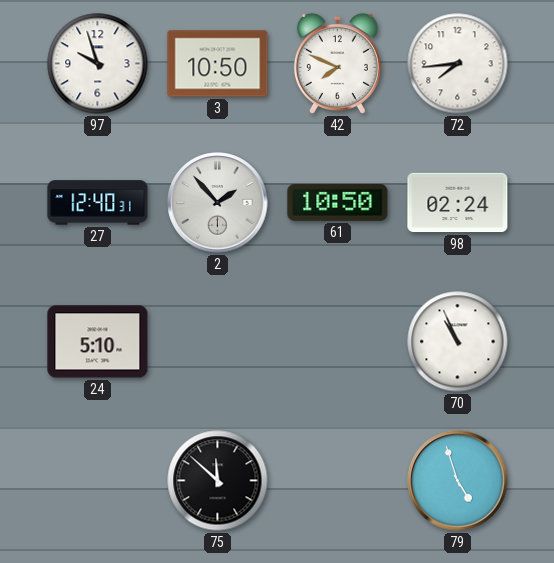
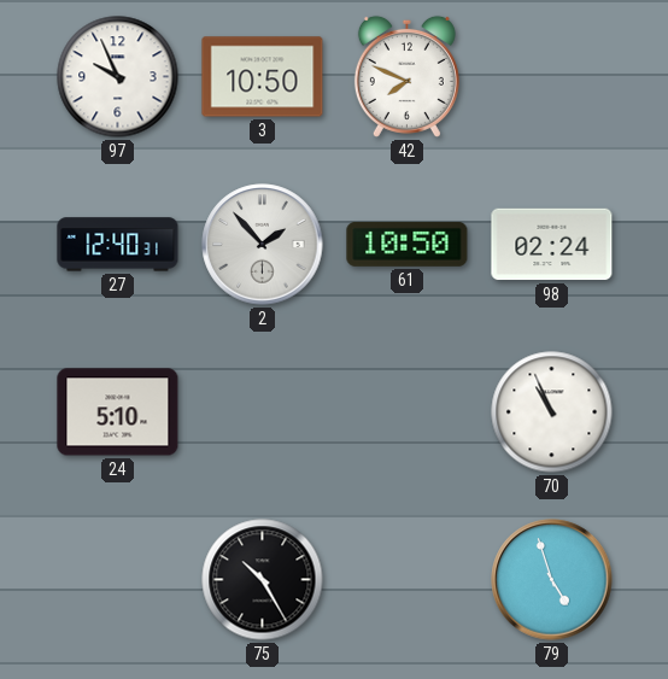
97: 9:57 -> 9:56 (118, 77)
72: 7:44 -> none (458, 64)
75: 11:52 -> 10:25 (263, 580)
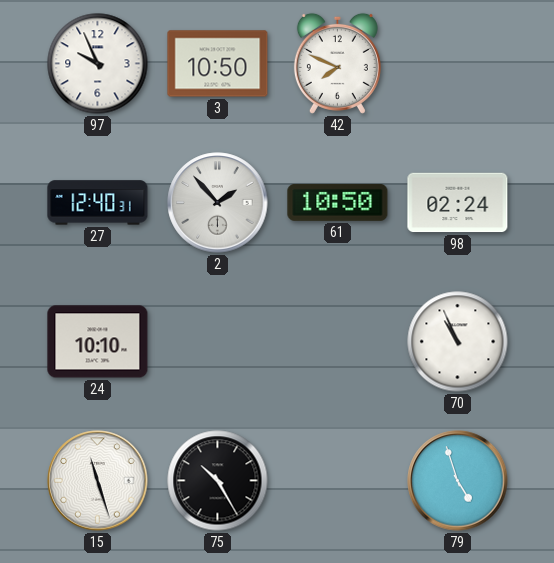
24: 5:10 -> 10:10 (98, 342)
15: none -> 11:27 (98, 481)
